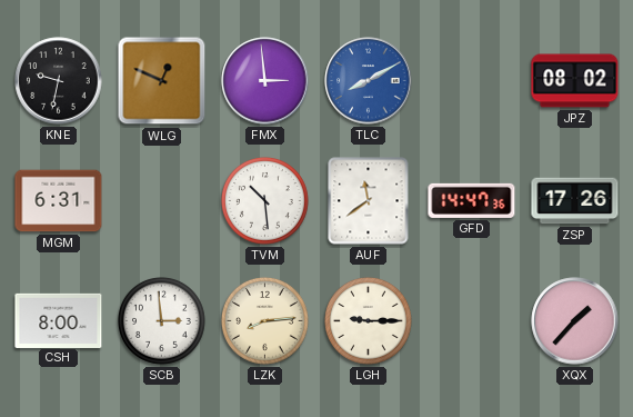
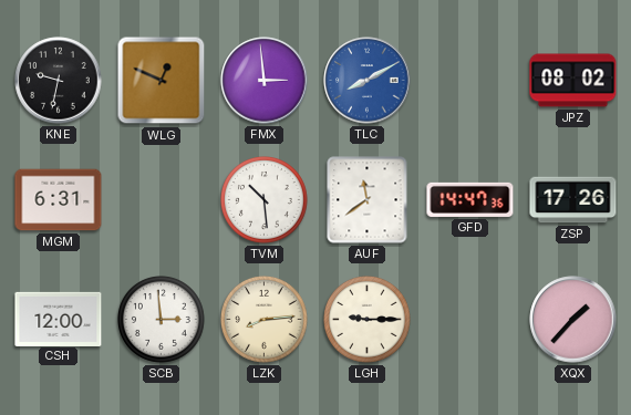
CSH: 8:00 -> 12:00 (59, 319)
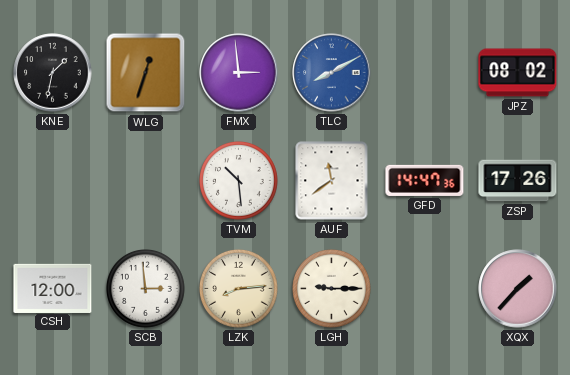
KNE: 9:32 -> 1:32 (53, 73)
WLG: 12:49 -> 12:33 (146, 73)
MGM: 6:31 -> none (59, 200)
